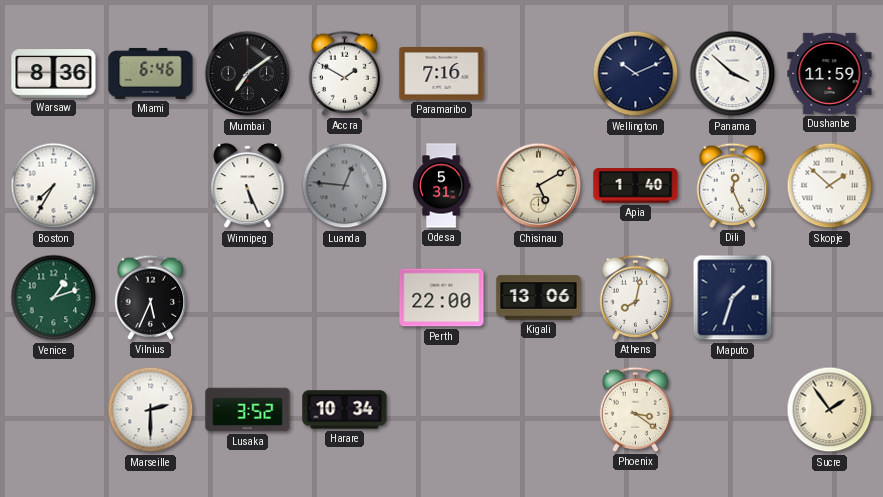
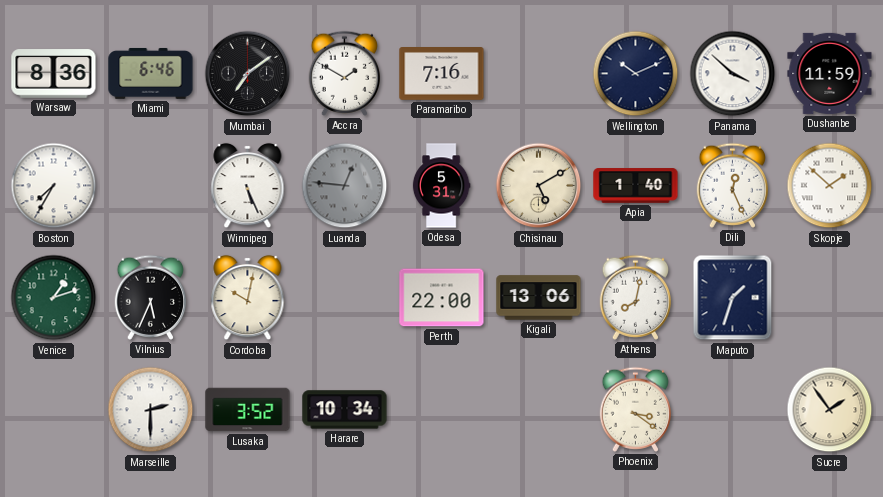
Cordoba: none -> 10:02 (248, 298)
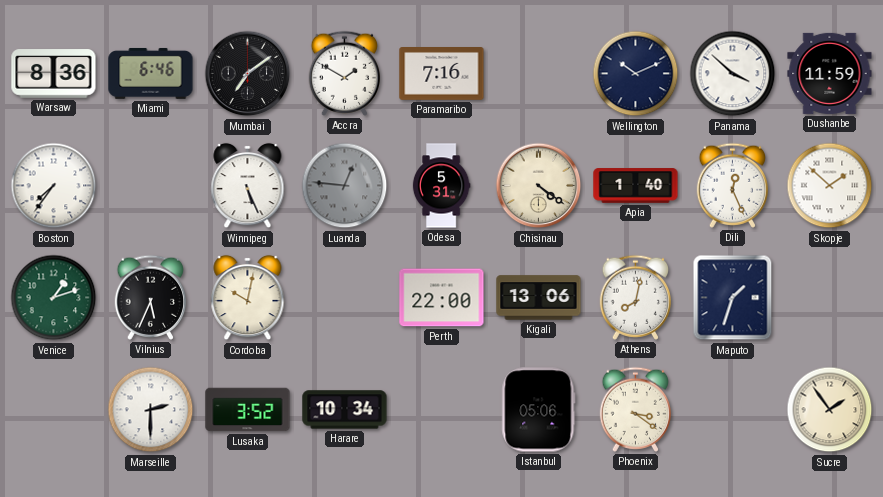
Boston: 7:35 -> 7:36 (54, 186)
Chisinau: 5:10 -> 4:21 (539, 186)
Istanbul: none -> 05:06 (539, 410)
